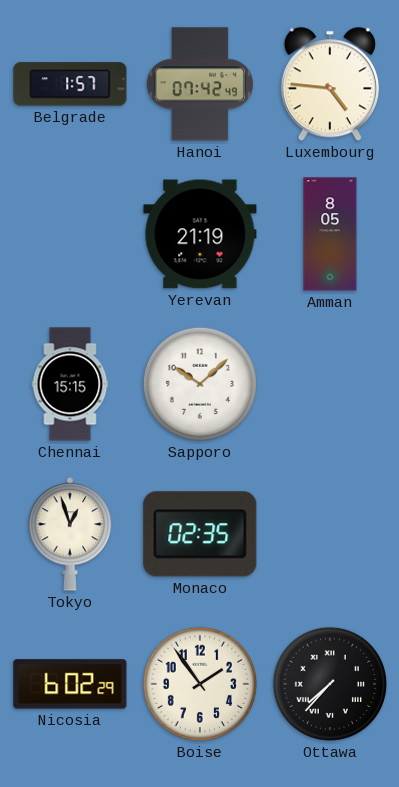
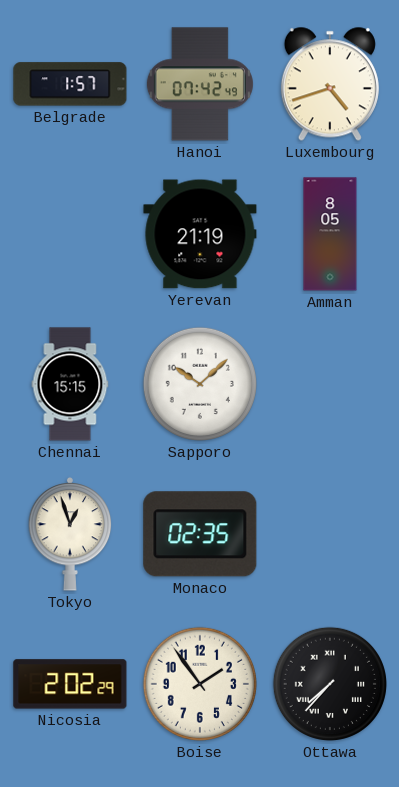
Luxembourg: 4:46 -> 4:42 (330, 84)
Nicosia: 6:02 -> 2:02 (70, 684)
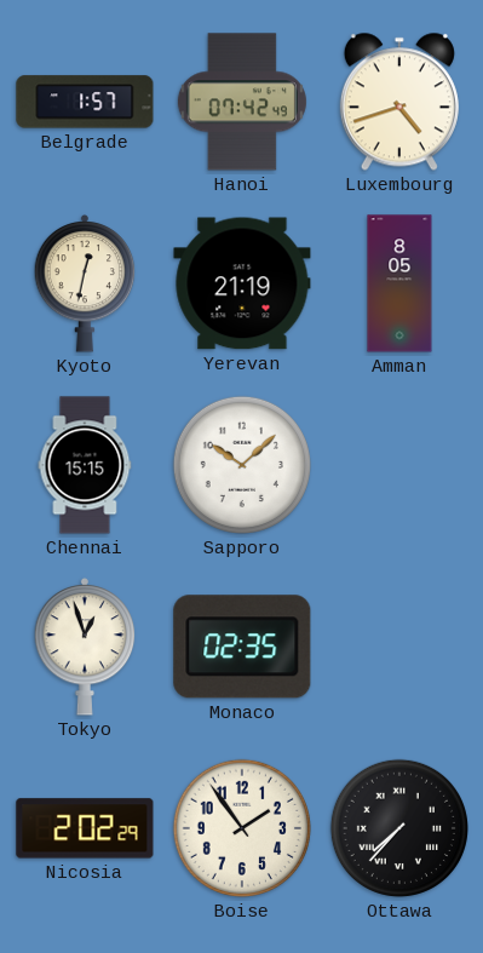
Kyoto: none -> 12:32 (85, 283)
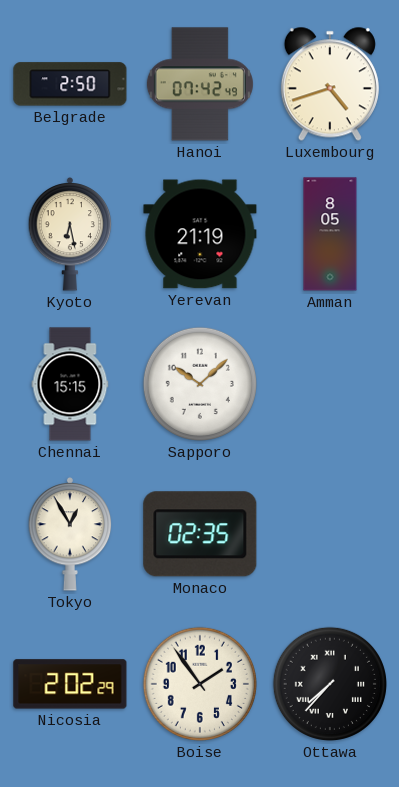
Belgrade: 1:57 -> 2:50 (70, 84)
Kyoto: 12:32 -> 6:28 (70, 234)
Tokyo: 12:57 -> 12:55 (70, 534)
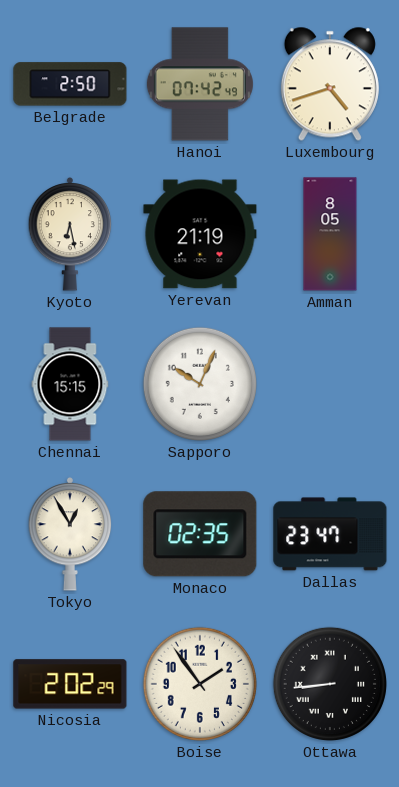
Sapporo: 10:08 -> 10:04 (200, 384)
Dallas: none -> 23:47 (330, 534)
Ottawa: 7:37 -> 8:44 (330, 684)
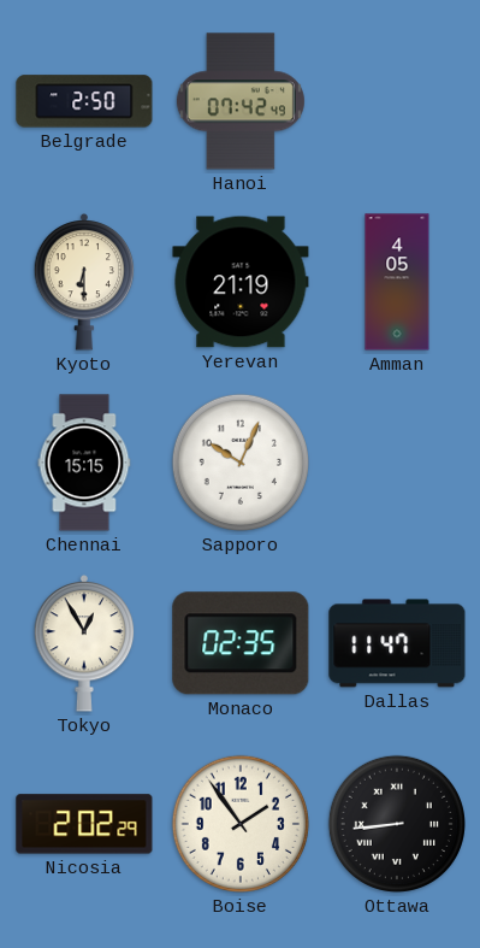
Luxembourg: 4:42 -> none (330, 84)
Kyoto: 6:28 -> 6:30 (84, 282)
Amman: 8:05 -> 4:05 (397, 282)
Dallas: 23:47 -> 11:47 (397, 643)
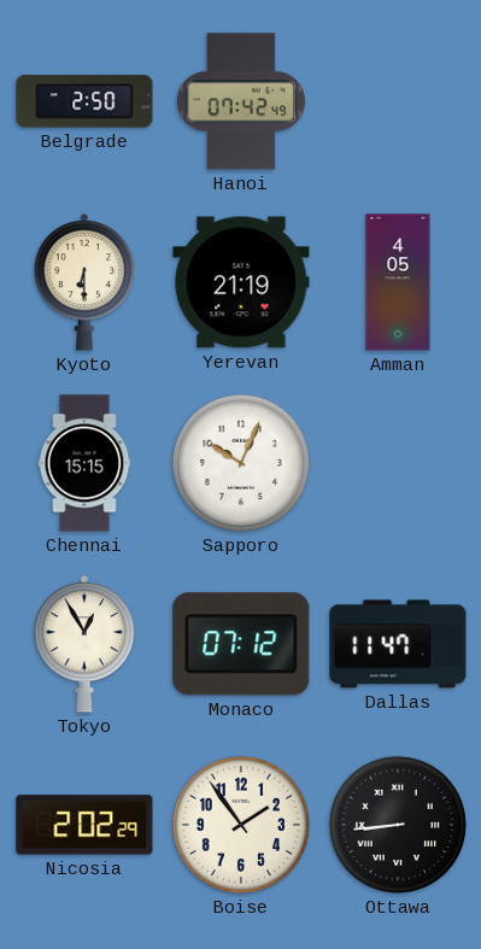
Monaco: 02:35 -> 07:12 (241, 644)
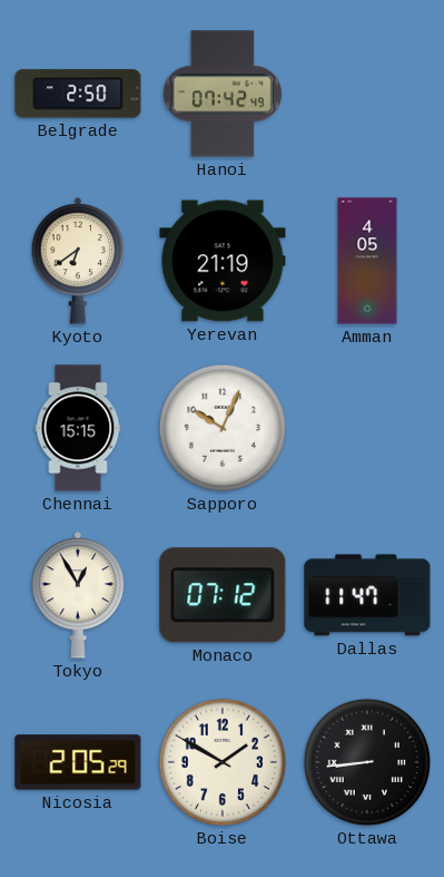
Kyoto: 6:30 -> 6:39 (78, 261)
Nicosia: 2:02 -> 2:05 (78, 762)
Boise: 1:54 -> 1:50 (223, 762)
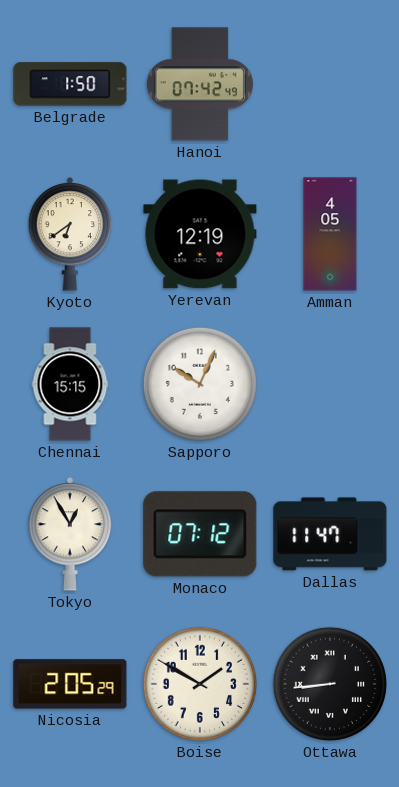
Belgrade: 2:50 -> 1:50 (70, 84)
Yerevan: 21:19 -> 12:19 (200, 234)
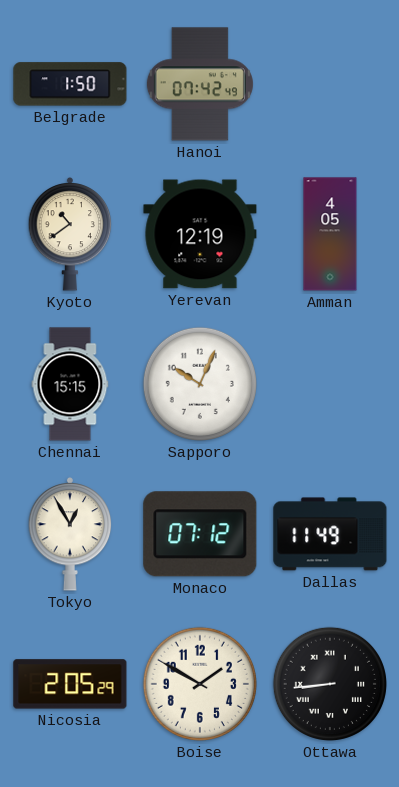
Kyoto: 6:39 -> 10:39 (70, 234)
Dallas: 11:47 -> 11:49 (330, 534)
